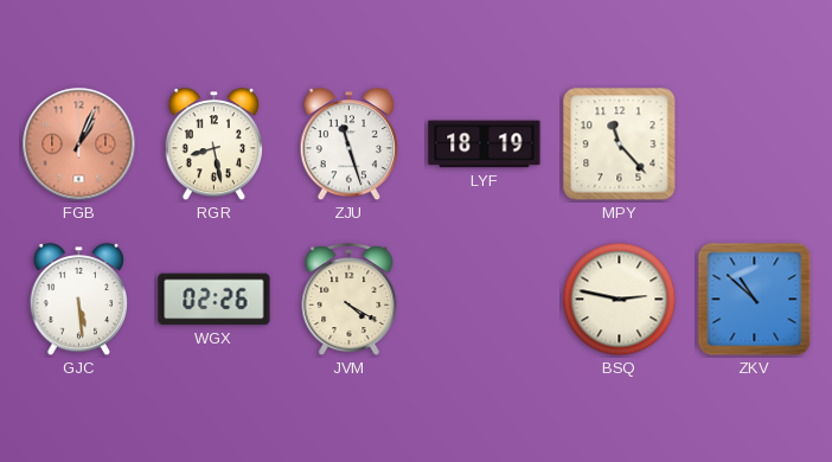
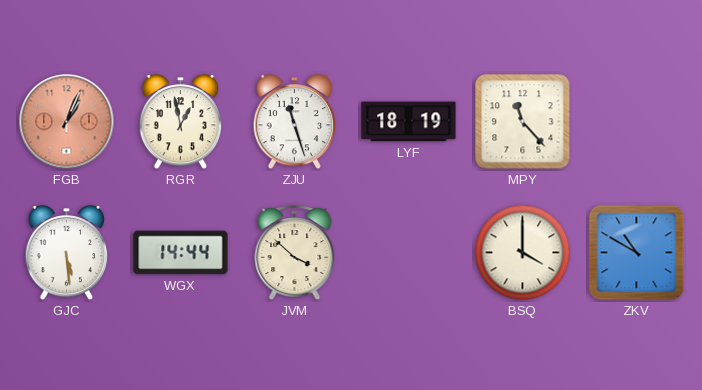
RGR: 8:28 -> 12:58 (181, 122)
WGX: 02:26 -> 14:44 (181, 253)
JVM: 4:20 -> 3:52 (295, 254)
BSQ: 2:47 -> 4:00 (523, 253)
ZKV: 10:52 -> 10:50 (637, 253)
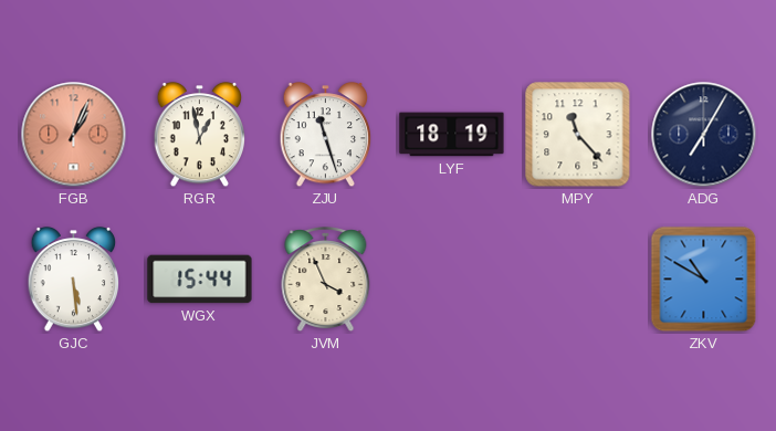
ADG: none -> 7:05 (704, 135)
WGX: 14:44 -> 15:44 (200, 280)
JVM: 3:52 -> 3:56 (326, 281)
BSQ: 4:00 -> none (523, 253)
